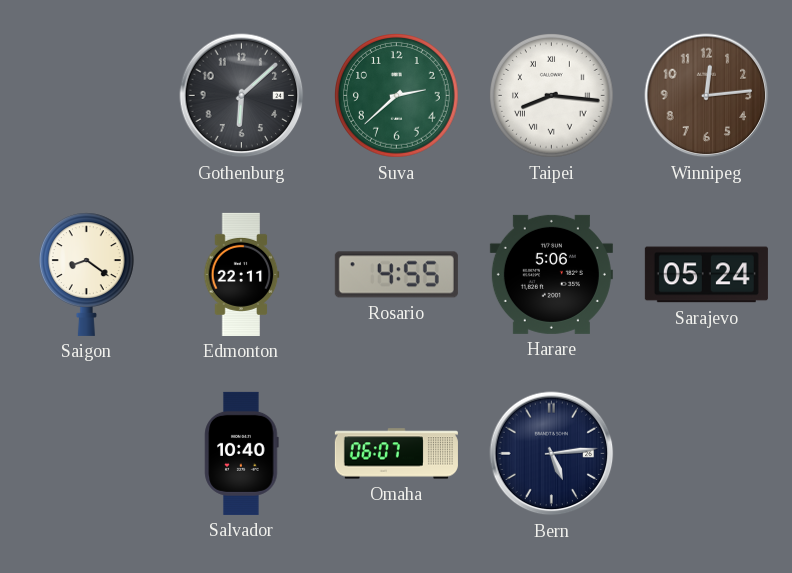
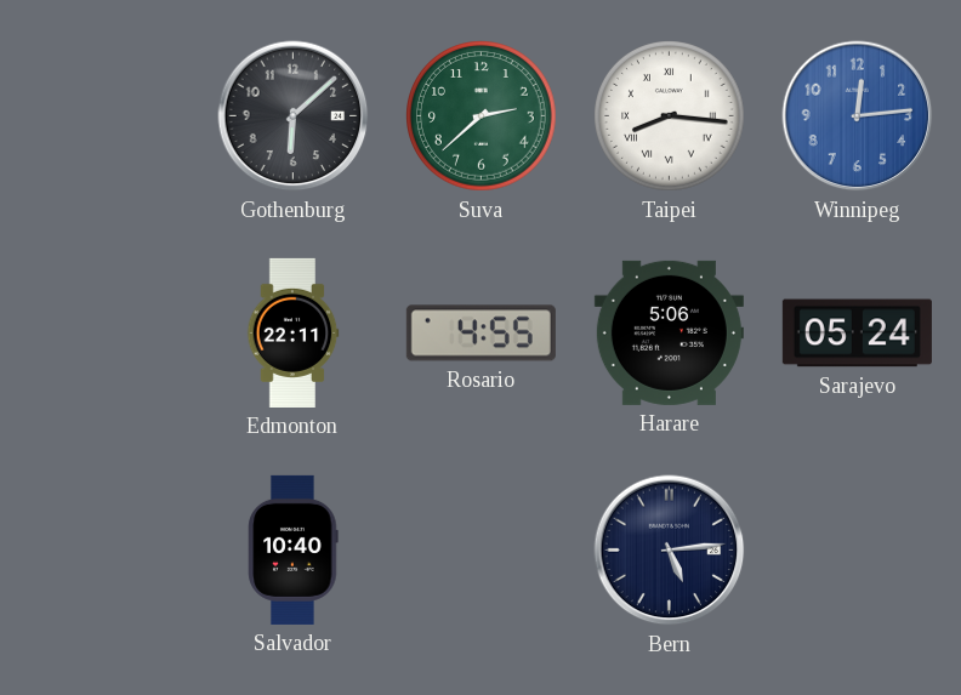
Winnipeg dial: brown -> blue (858, 116)
Saigon: 8:21 -> none (86, 274)
Omaha: 06:07 -> none (396, 454)
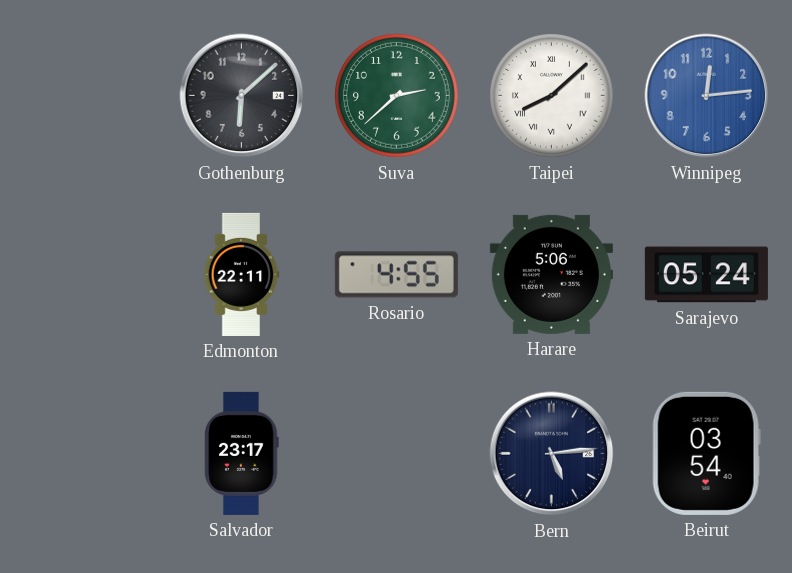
Taipei: 8:16 -> 8:08 (552, 96)
Salvador: 10:40 -> 23:17 (242, 453)
Beirut: none -> 03:54 (706, 453)
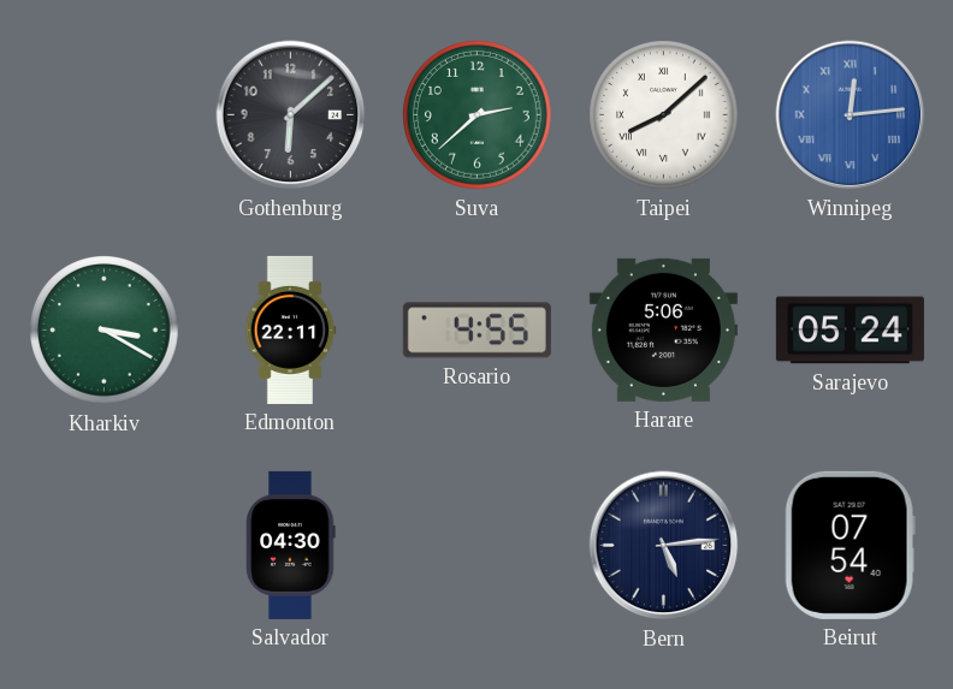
Winnipeg numerals: Arabic -> Roman (851, 115)
Kharkiv: none -> 3:20 (105, 331)
Salvador: 23:17 -> 04:30 (291, 545)
Beirut: 03:54 -> 07:54 (850, 545)
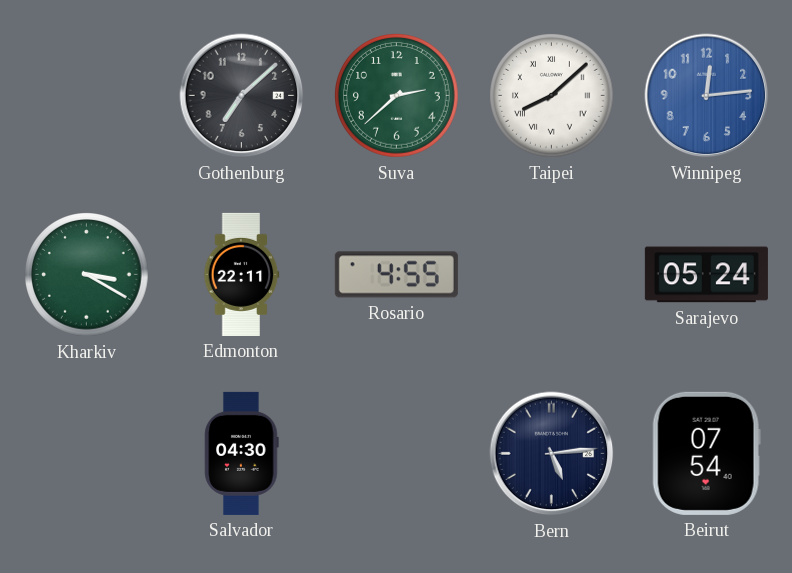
Gothenburg: 6:08 -> 7:08 (242, 96)
Winnipeg numerals: Roman -> Arabic (707, 96)
Harare: 5:06 -> none (663, 329)
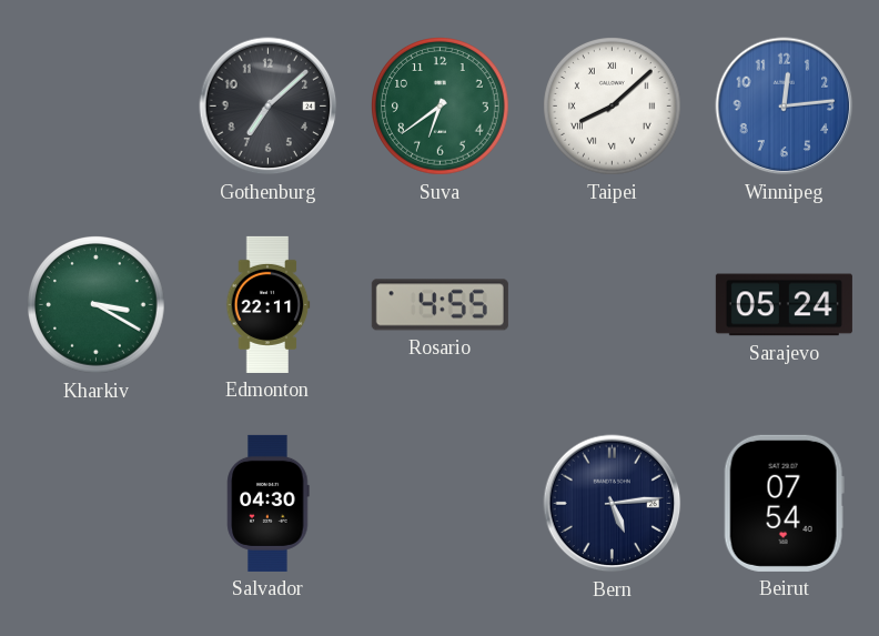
Suva: 2:38 -> 6:39 (441, 107)
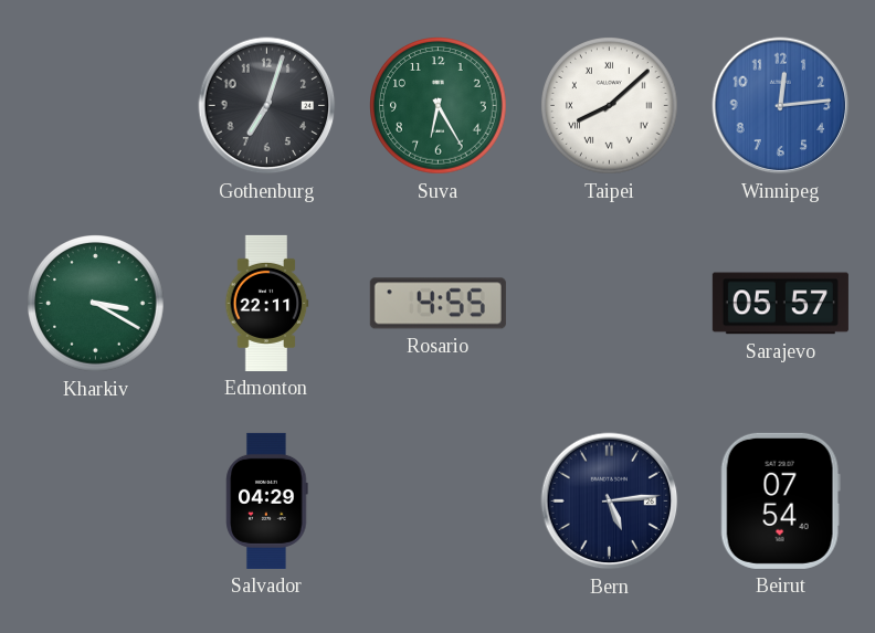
Gothenburg: 7:08 -> 7:03 (267, 106)
Suva: 6:39 -> 6:25 (439, 106)
Sarajevo: 05:24 -> 05:57 (780, 304)
Salvador: 04:30 -> 04:29 (267, 500)
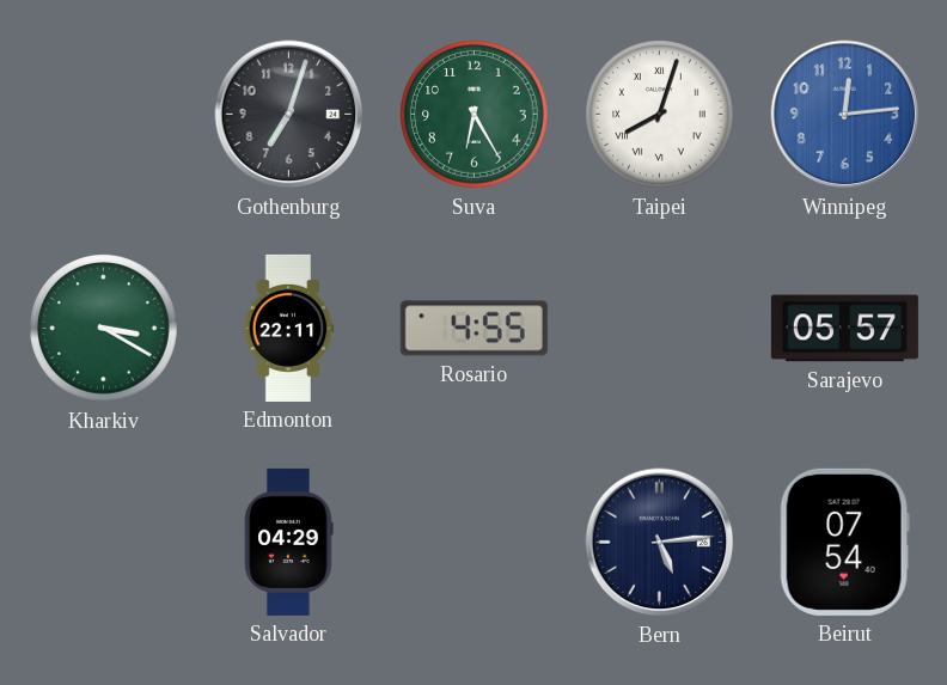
Taipei: 8:08 -> 8:03 (660, 115)
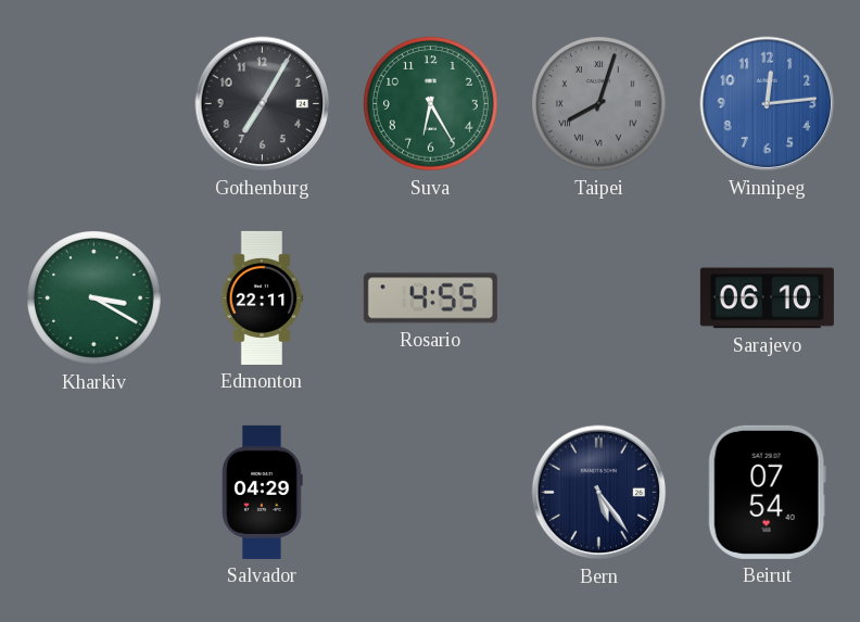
Gothenburg: 7:03 -> 7:05 (263, 104)
Taipei dial: white -> grey (599, 104)
Sarajevo: 05:57 -> 06:10 (767, 299)
Bern: 5:14 -> 5:24 (599, 493)
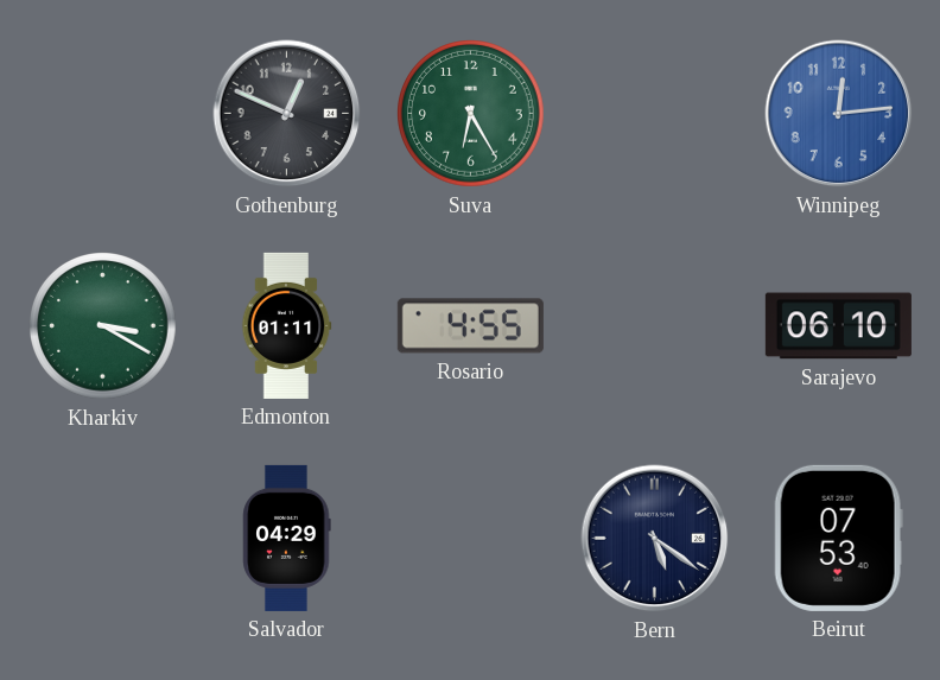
Gothenburg: 7:05 -> 12:49 (287, 114)
Taipei: 8:03 -> none (599, 104)
Edmonton: 22:11 -> 01:11 (286, 325)
Bern: 5:24 -> 5:21 (655, 539)
Beirut: 07:54 -> 07:53 (838, 538)
